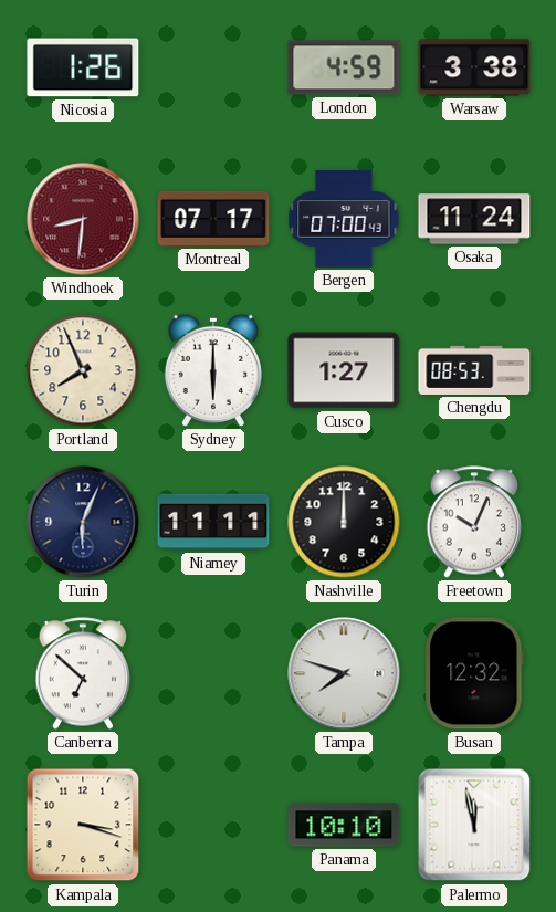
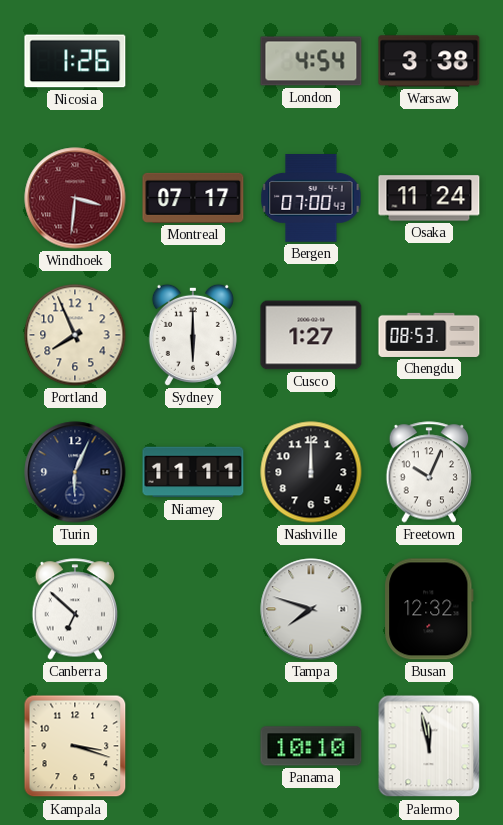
London: 4:59 -> 4:54 (311, 61)
Windhoek: 8:31 -> 3:31 (75, 198)
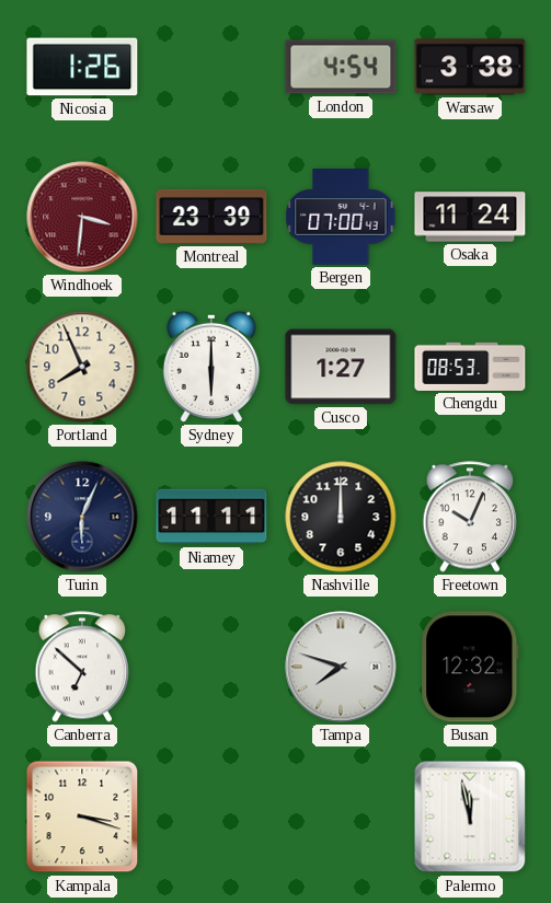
Montreal: 07:17 -> 23:39 (211, 217)
Panama: 10:10 -> none (311, 746)
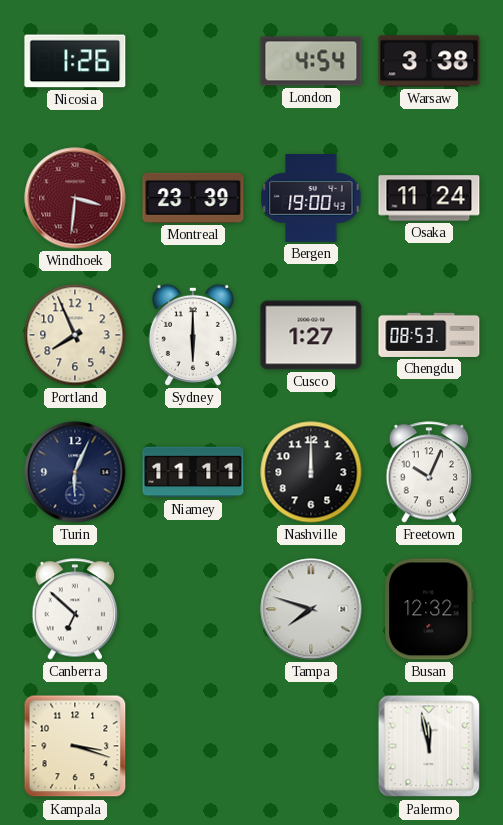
Bergen: 07:00 -> 19:00 (311, 199)
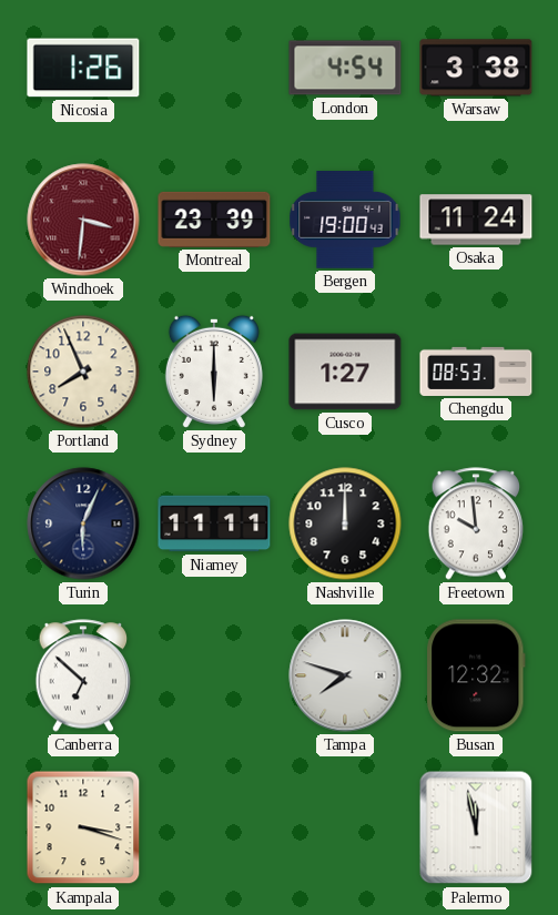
Freetown: 10:04 -> 9:59 (476, 523)
